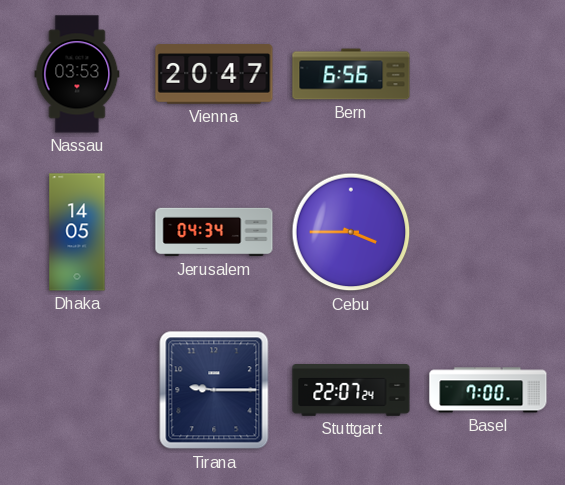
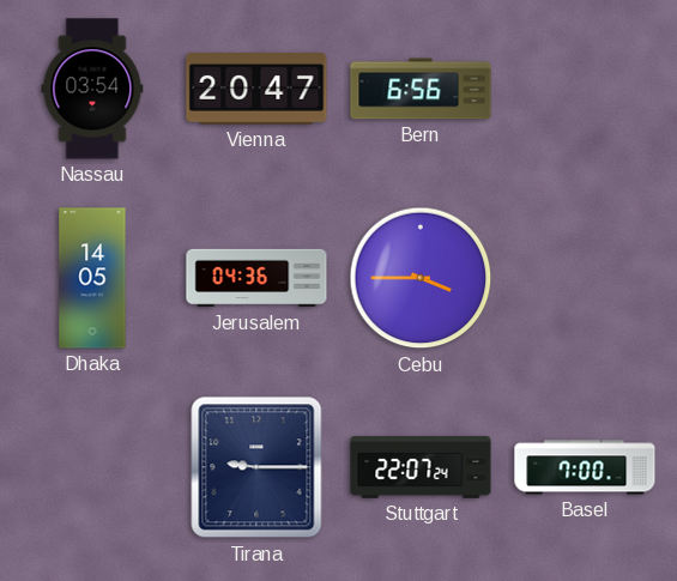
Nassau: 03:53 -> 03:54 (92, 89)
Jerusalem: 04:34 -> 04:36 (256, 278)
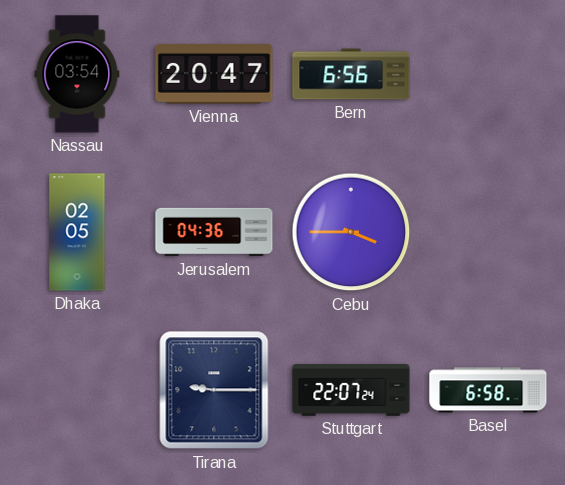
Dhaka: 14:05 -> 02:05 (77, 232)
Basel: 7:00 -> 6:58 (488, 390)
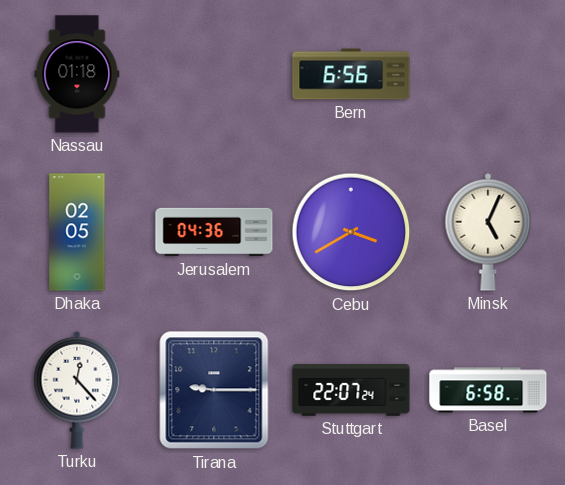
Nassau: 03:54 -> 01:18 (77, 74)
Vienna: 20:47 -> none (214, 74)
Cebu: 3:45 -> 3:40 (351, 232)
Minsk: none -> 5:04 (488, 232)
Turku: none -> 12:23 (77, 390)
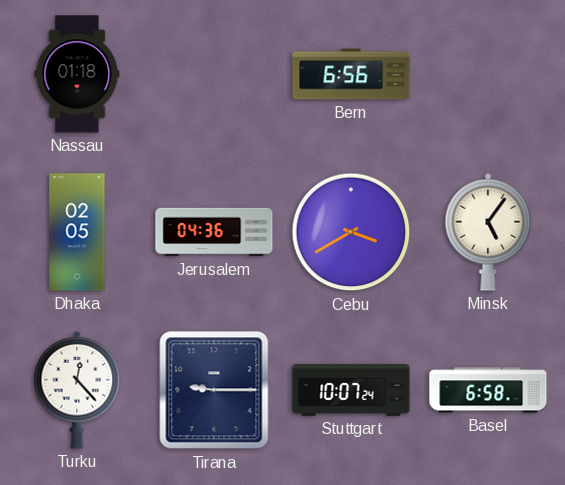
Minsk: 5:04 -> 5:06 (488, 232)
Stuttgart: 22:07 -> 10:07 (351, 391)
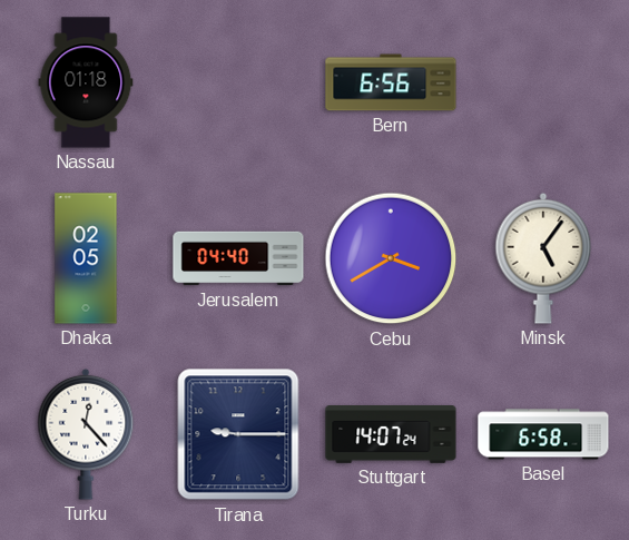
Jerusalem: 04:36 -> 04:40 (238, 258)
Stuttgart: 10:07 -> 14:07 (391, 435)
